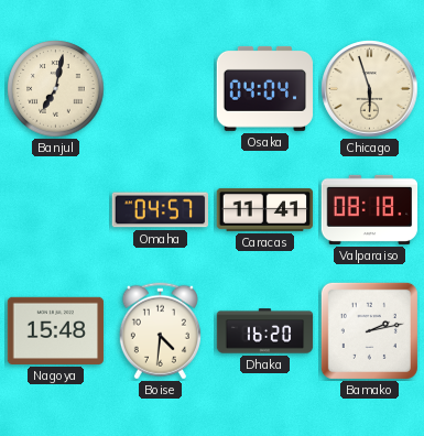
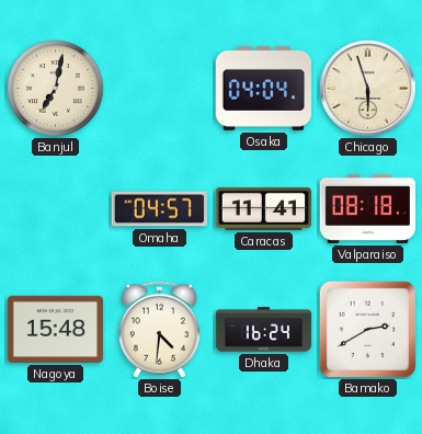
Dhaka: 16:20 -> 16:24 (264, 330)
Bamako: 2:13 -> 2:40 (367, 329)
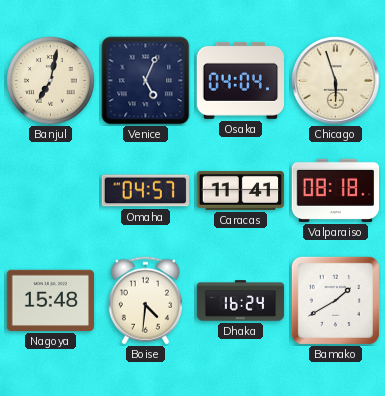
Venice: none -> 5:04 (146, 81)
Bamako: 2:40 -> 1:40 (335, 300)
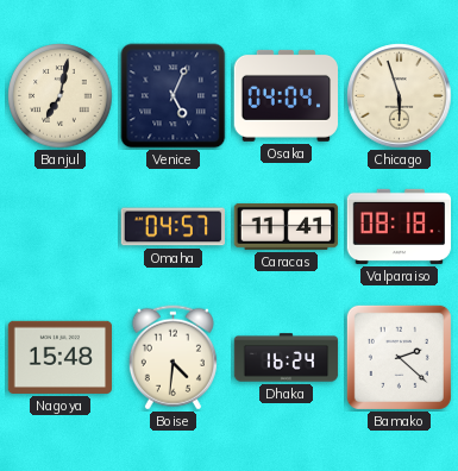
Bamako: 1:40 -> 2:22 (399, 357)
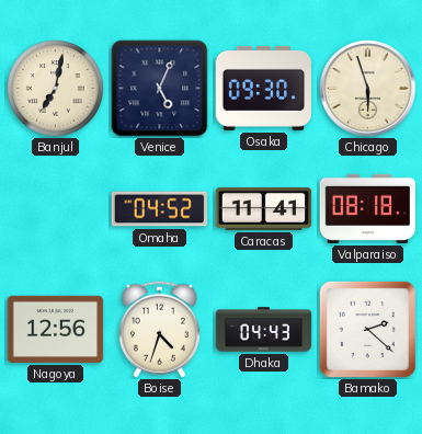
Osaka: 04:04 -> 09:30 (264, 88)
Omaha: 04:57 -> 04:52 (159, 209)
Nagoya: 15:48 -> 12:56 (56, 329)
Boise: 4:31 -> 4:33 (159, 330)
Dhaka: 16:24 -> 04:43 (264, 330)
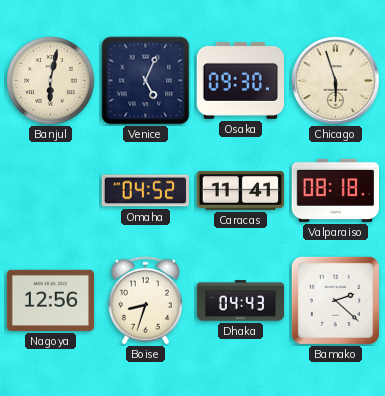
Banjul: 7:02 -> 6:02 (51, 81)
Boise: 4:33 -> 8:33 (145, 301)
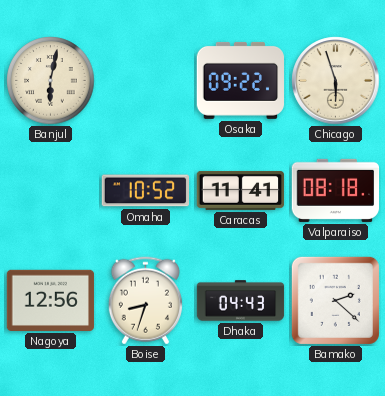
Venice: 5:04 -> none (146, 81)
Osaka: 09:30 -> 09:22 (241, 80)
Omaha: 04:52 -> 10:52 (145, 191)
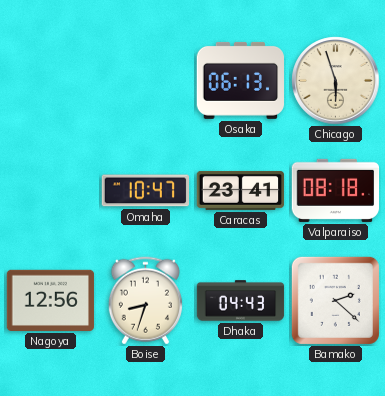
Banjul: 6:02 -> none (51, 81)
Osaka: 09:22 -> 06:13 (241, 80)
Omaha: 10:52 -> 10:47 (145, 191)
Caracas: 11:41 -> 23:41 (241, 190)
